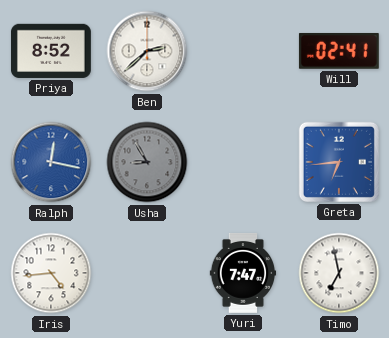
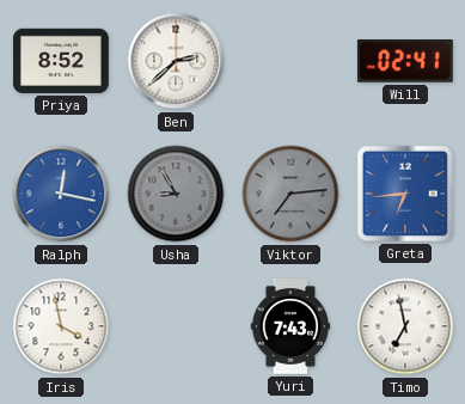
Viktor: none -> 7:14 (290, 194)
Iris: 4:44 -> 3:58 (61, 326)
Yuri: 7:47 -> 7:43 (290, 328)
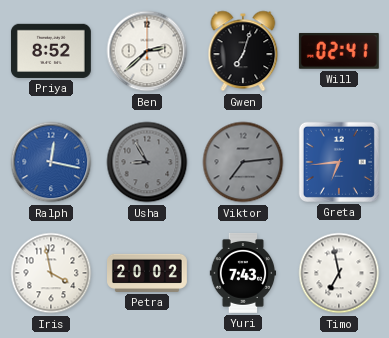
Gwen: none -> 7:03 (243, 51)
Petra: none -> 20:02 (148, 273)
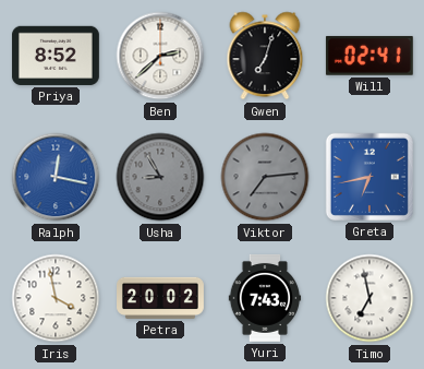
Greta: 6:44 -> 6:43 (370, 177)
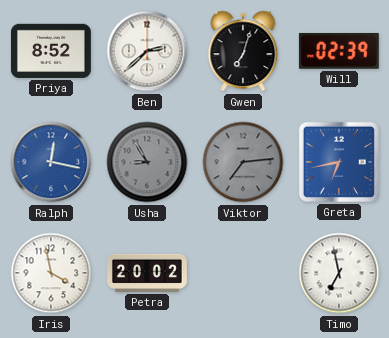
Will: 02:41 -> 02:39 (339, 51)
Yuri: 7:43 -> none (265, 299)
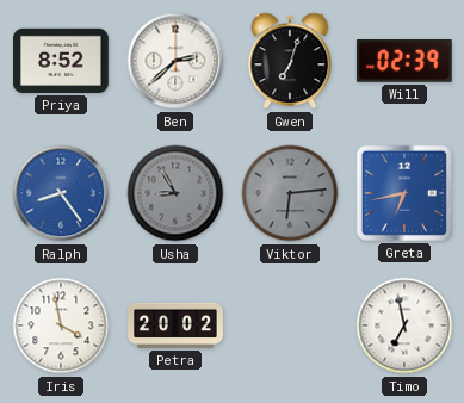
Ralph: 12:17 -> 8:24 (61, 193)
Viktor: 7:14 -> 6:14 (290, 193)
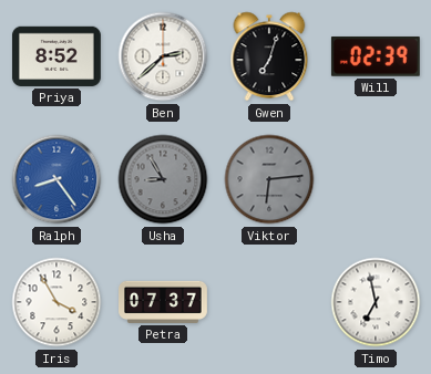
Greta: 6:43 -> none (404, 193)
Iris: 3:58 -> 3:55 (57, 302)
Petra: 20:02 -> 07:37 (164, 302)
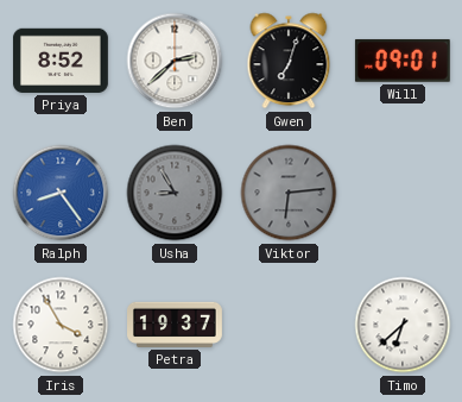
Will: 02:39 -> 09:01 (403, 61)
Petra: 07:37 -> 19:37 (176, 325)
Timo: 6:58 -> 6:38 (403, 325)
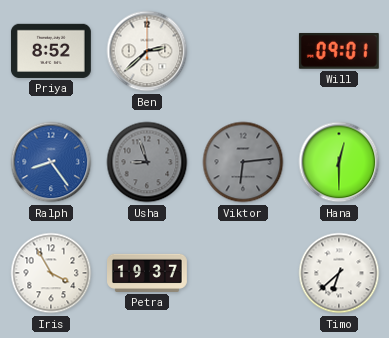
Gwen: 7:03 -> none (289, 61)
Usha: 8:55 -> 8:57 (147, 162)
Hana: none -> 12:30 (339, 162)
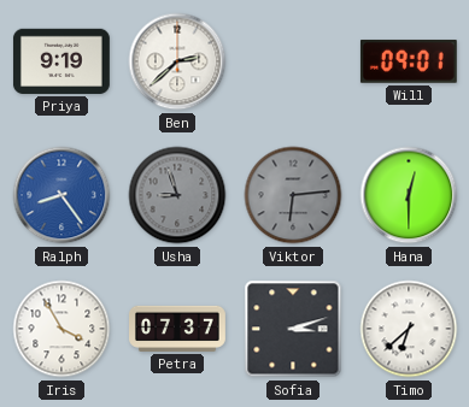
Priya: 8:52 -> 9:19 (61, 61)
Petra: 19:37 -> 07:37 (178, 329)
Sofia: none -> 3:12 (293, 329)
